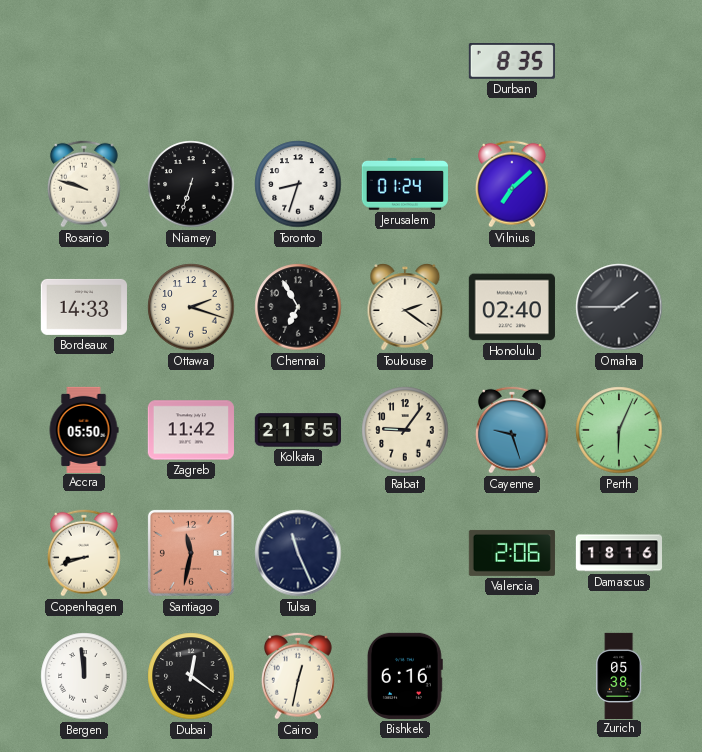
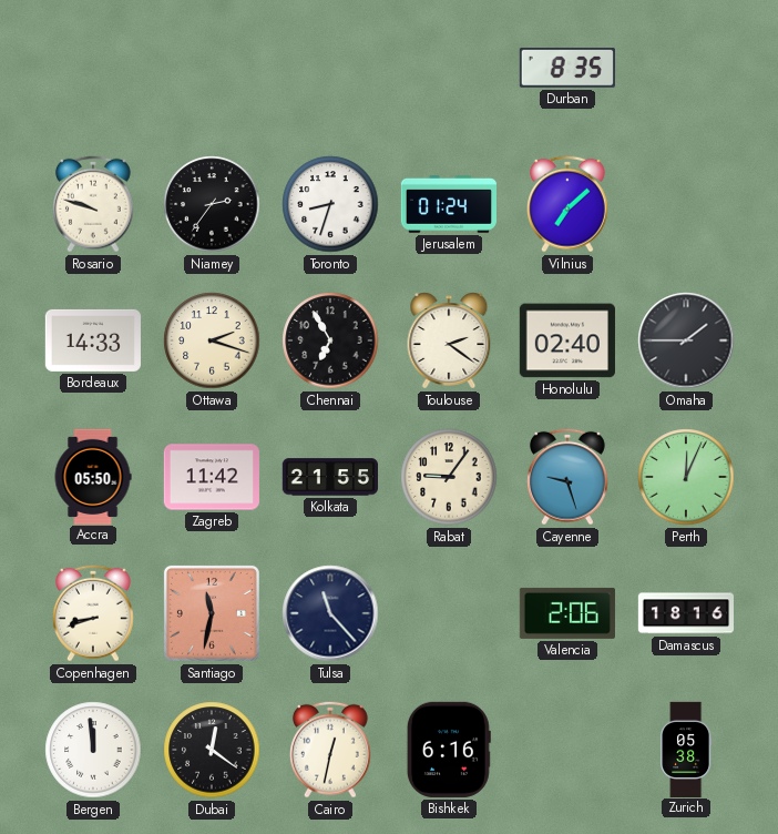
Niamey: 6:33 -> 2:36 (212, 204)
Perth: 6:04 -> 12:04 (686, 477)
Tulsa: 11:26 -> 11:23 (330, 613)
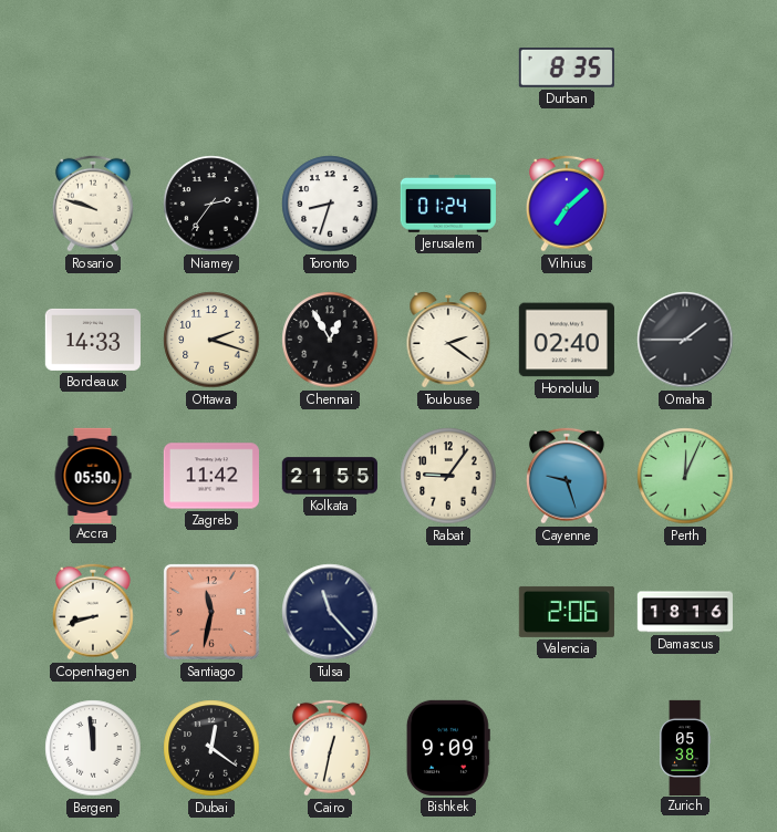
Chennai: 6:55 -> 12:55 (330, 340)
Bishkek: 6:16 -> 9:09 (448, 748)
